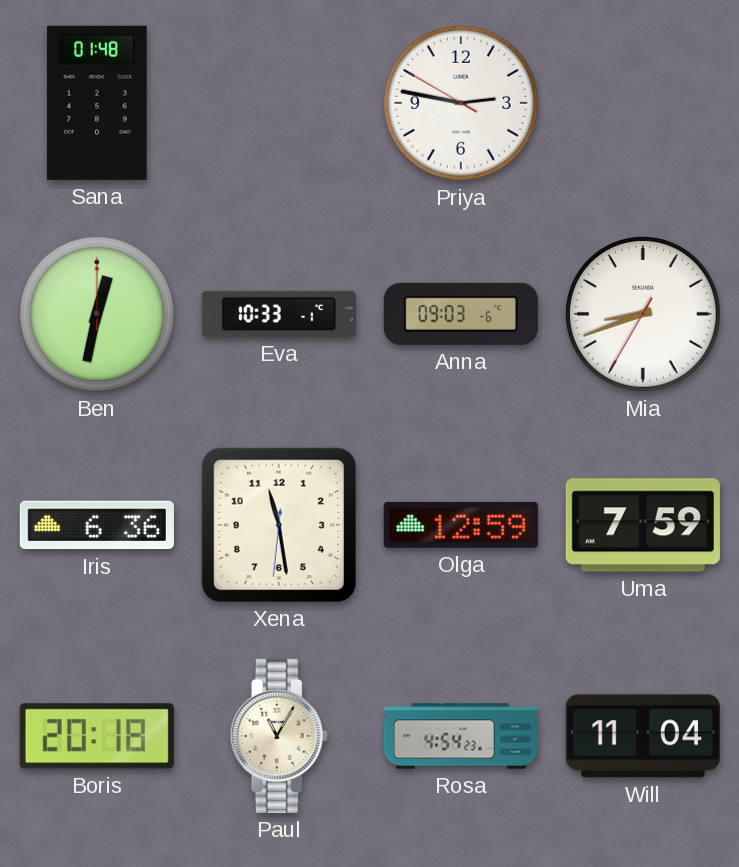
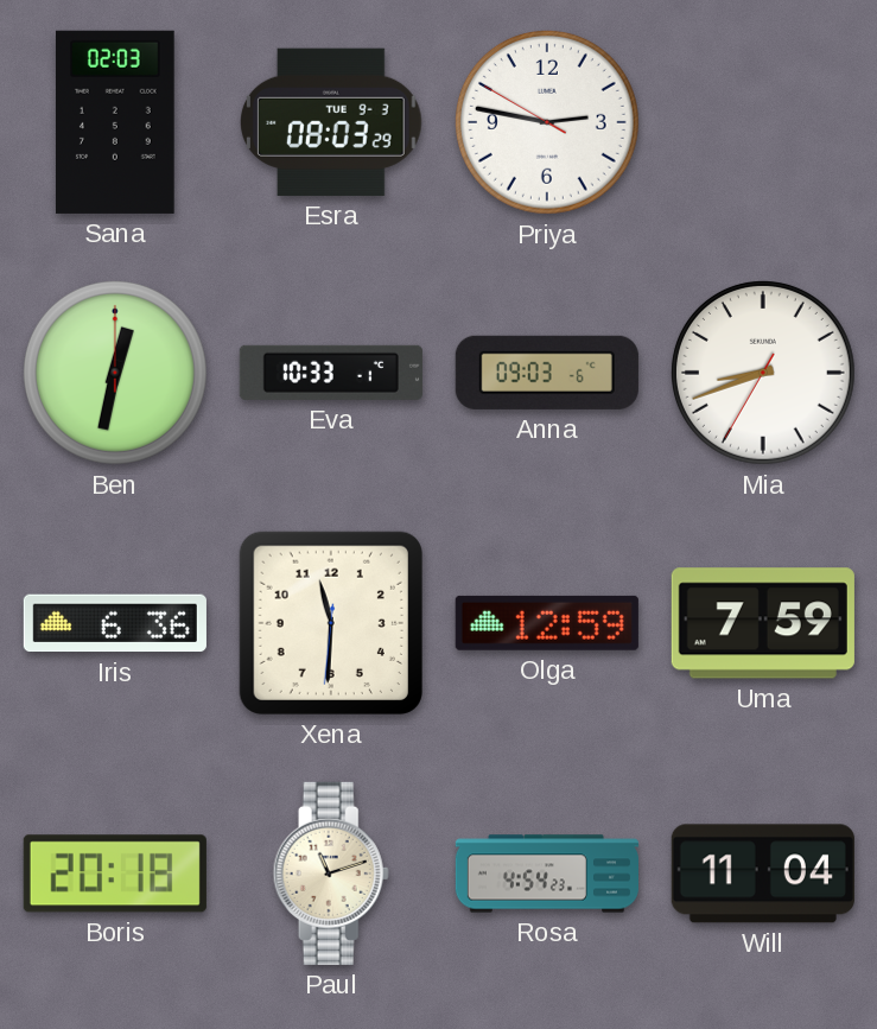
Sana: 01:48 -> 02:03 (115, 122)
Esra: none -> 08:03 (332, 122)
Xena: 11:28 -> 11:30 (331, 623)
Paul: 11:05 -> 11:12 (331, 874)
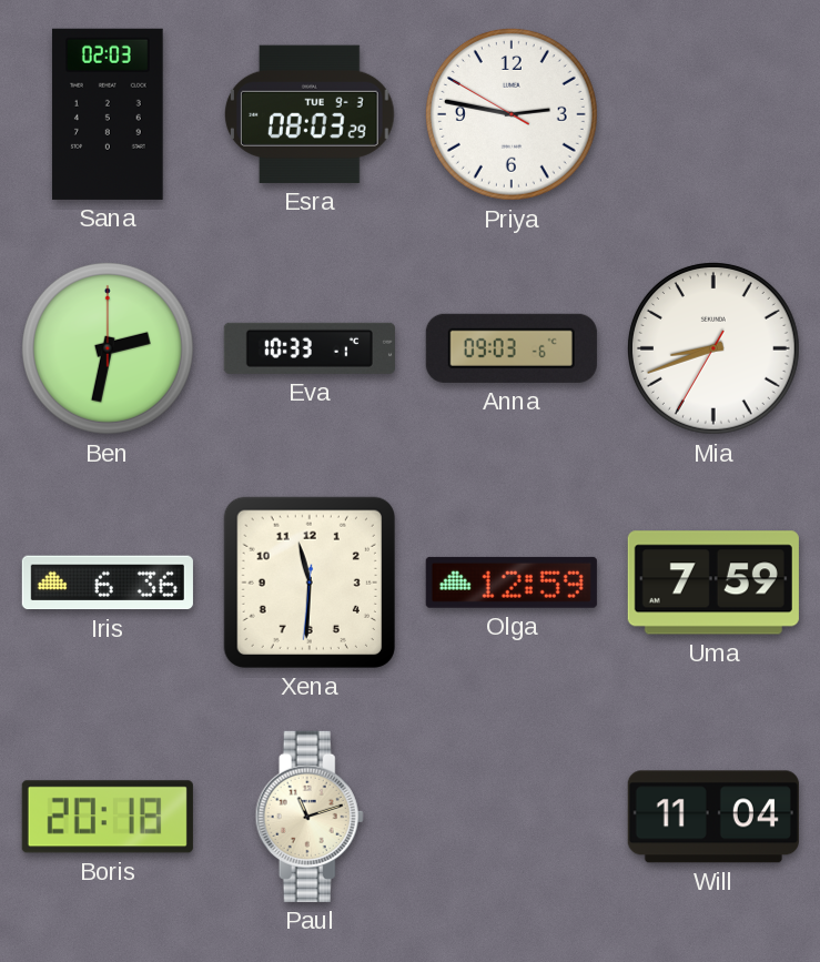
Ben: 12:32 -> 2:32 (108, 348)
Rosa: 4:54 -> none (546, 874)
